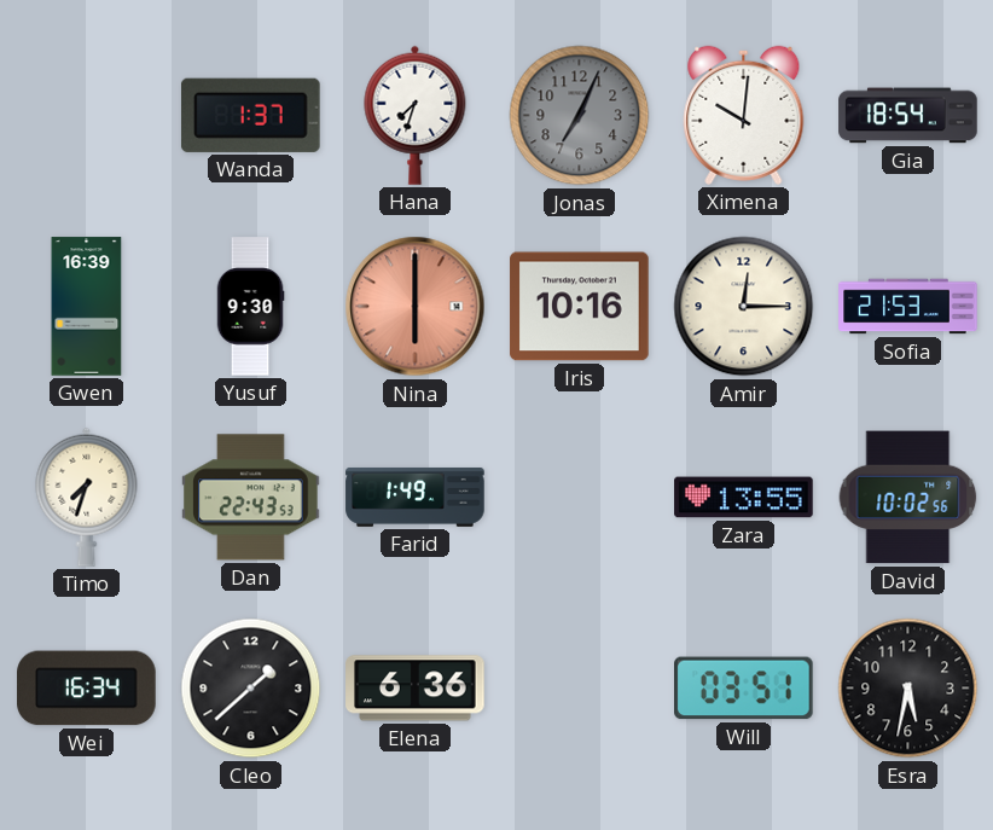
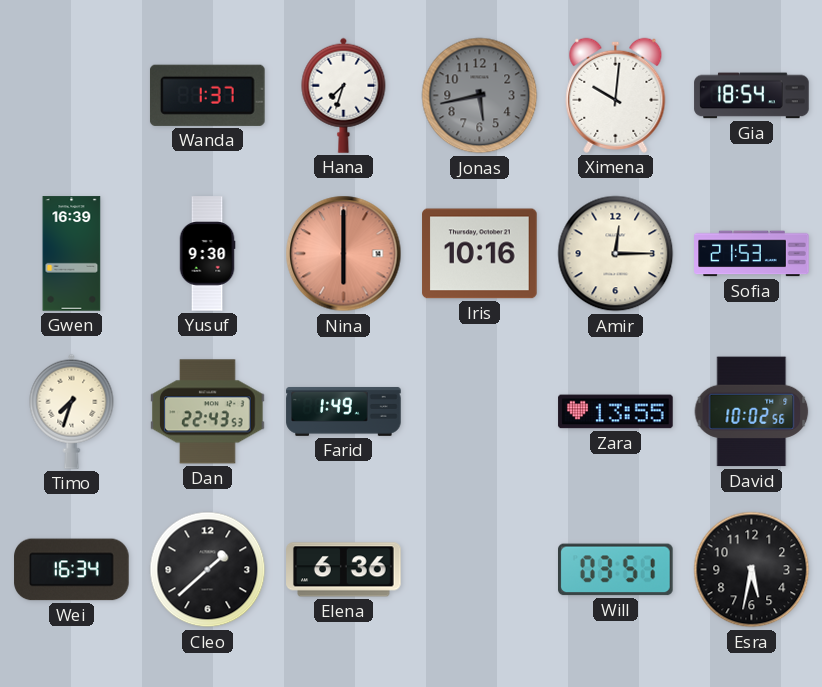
Jonas: 7:04 -> 5:43 (480, 96)
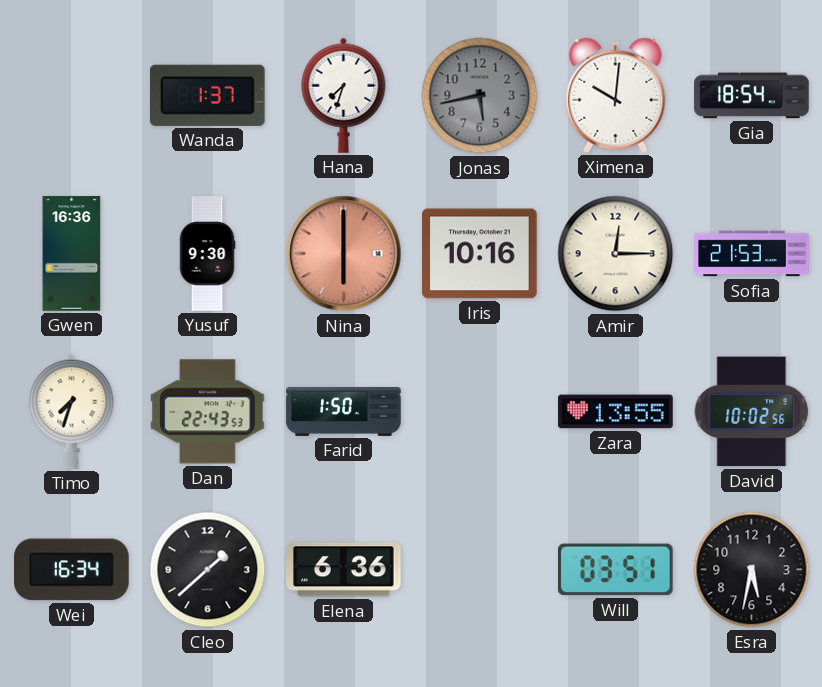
Gwen: 16:39 -> 16:36 (72, 254)
Farid: 1:49 -> 1:50 (344, 411)
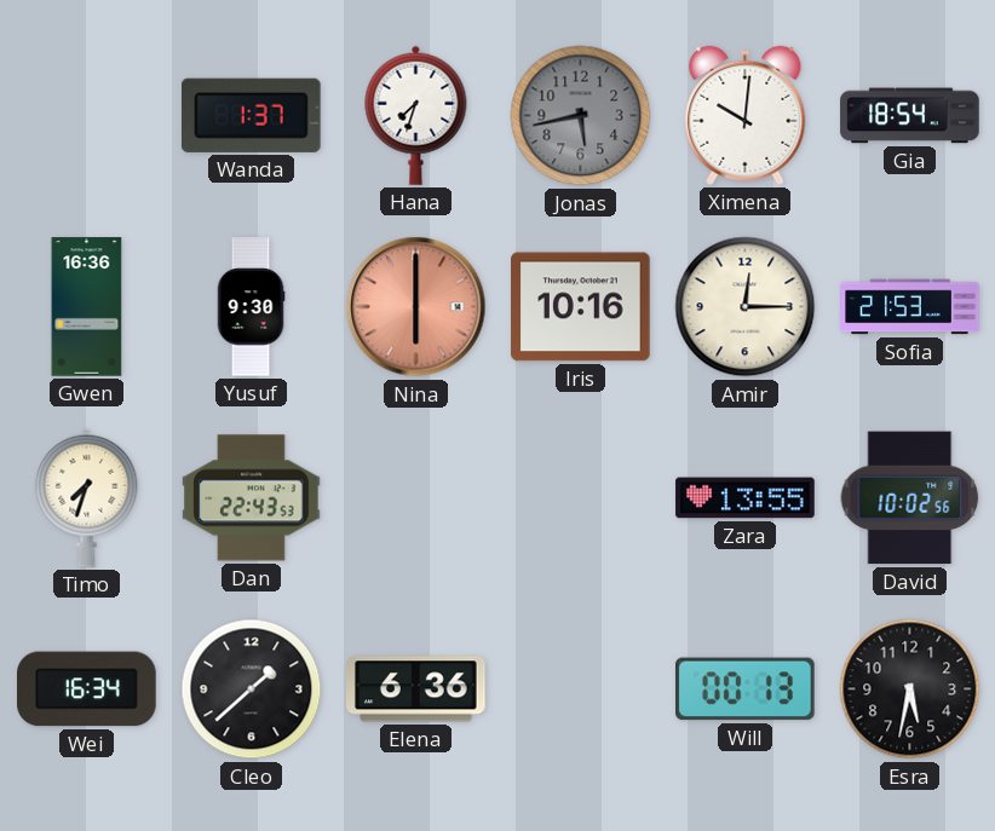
Farid: 1:50 -> none (344, 411)
Will: 03:51 -> 00:13 (746, 689)
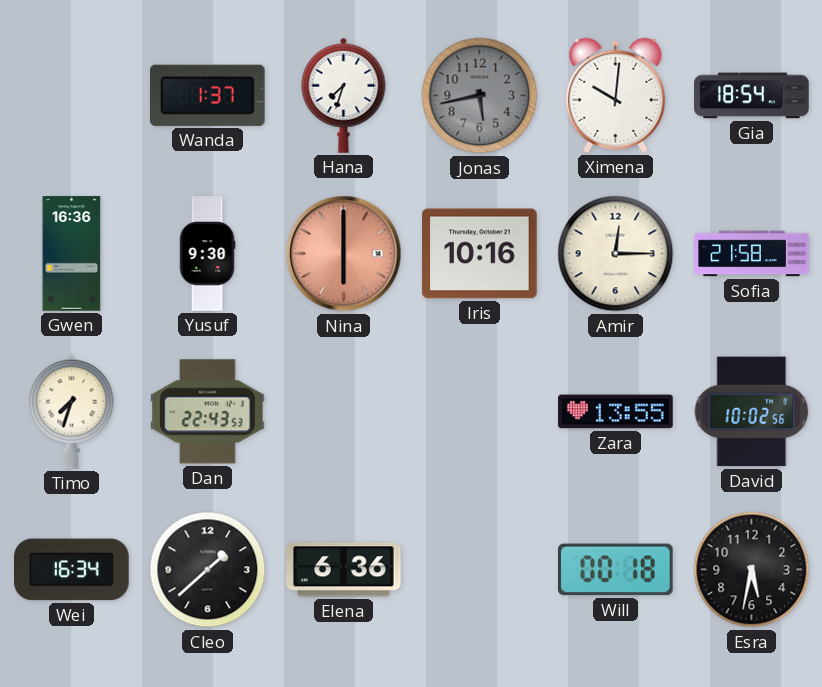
Sofia: 21:53 -> 21:58 (752, 254)
Will: 00:13 -> 00:18 (616, 570)
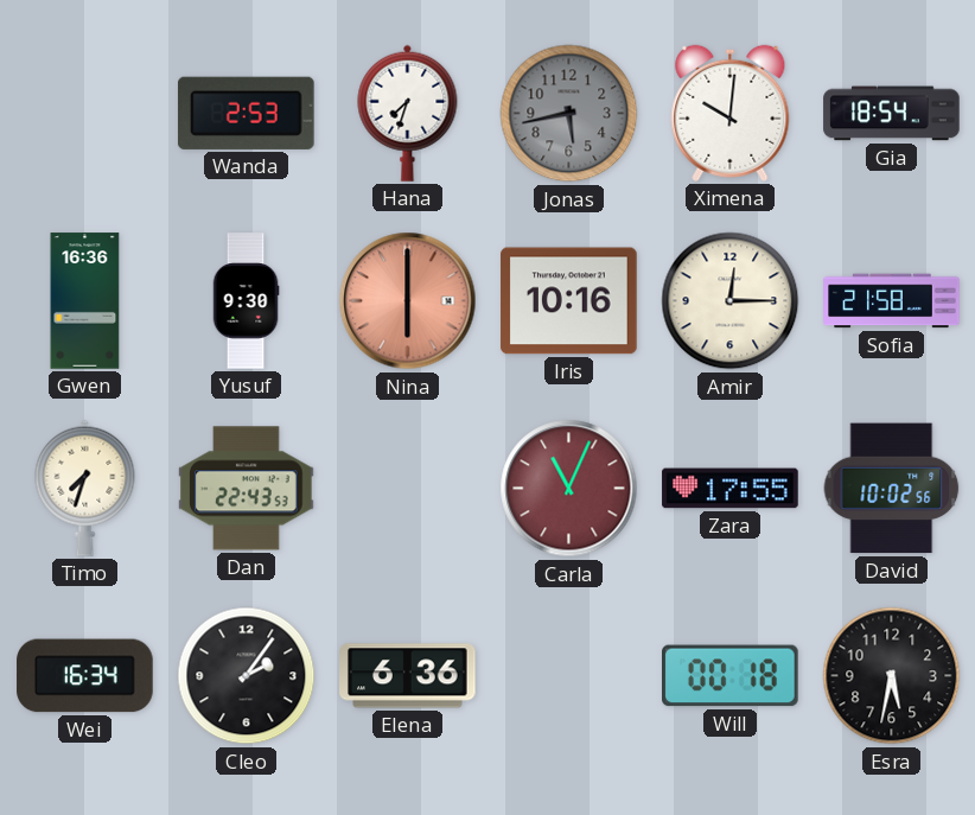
Wanda: 1:37 -> 2:53 (246, 113)
Carla: none -> 11:04 (569, 489)
Zara: 13:55 -> 17:55 (731, 489)
Cleo: 1:38 -> 2:06 (247, 676)
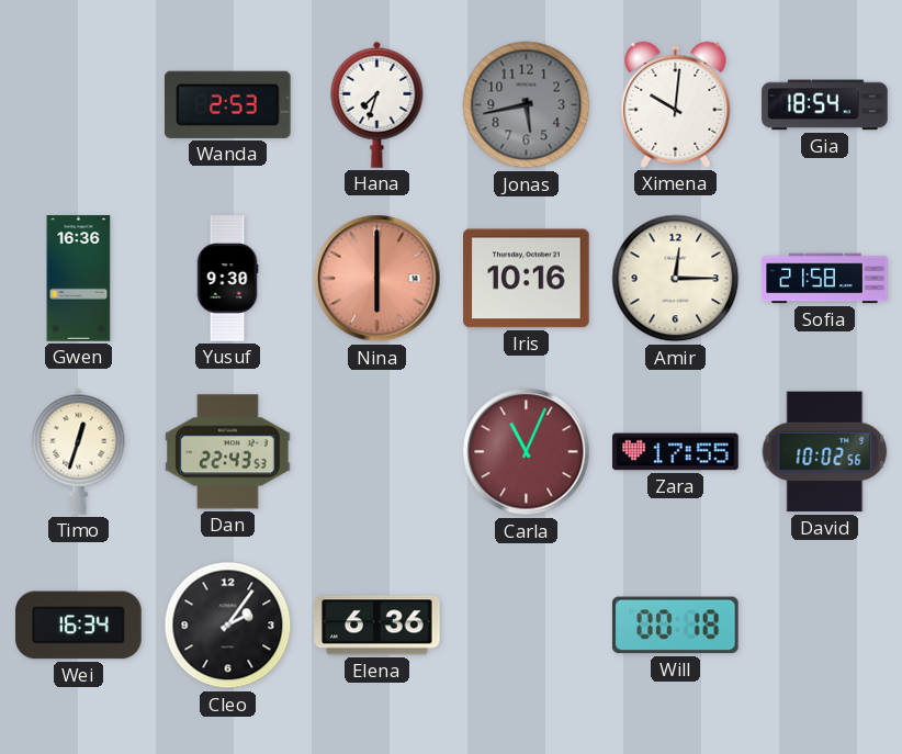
Timo: 7:33 -> 12:33 (79, 451)
Esra: 5:32 -> none (892, 676)
